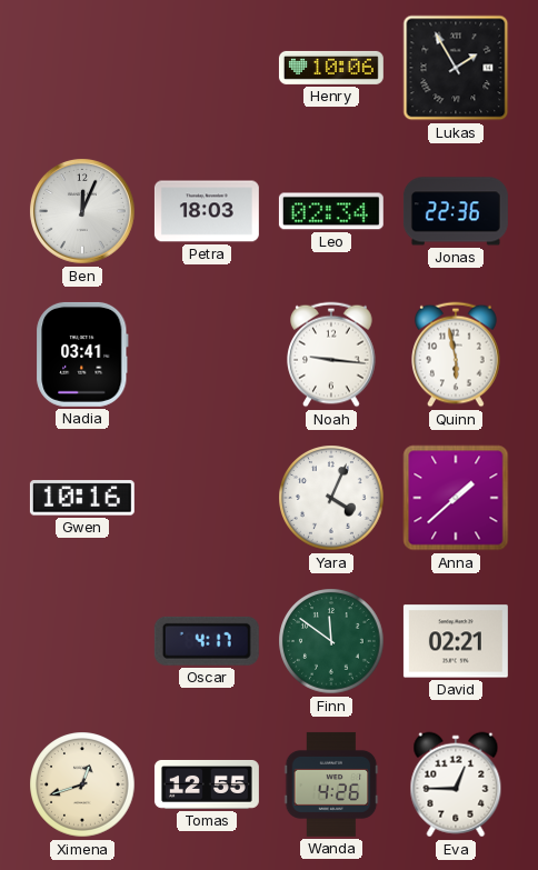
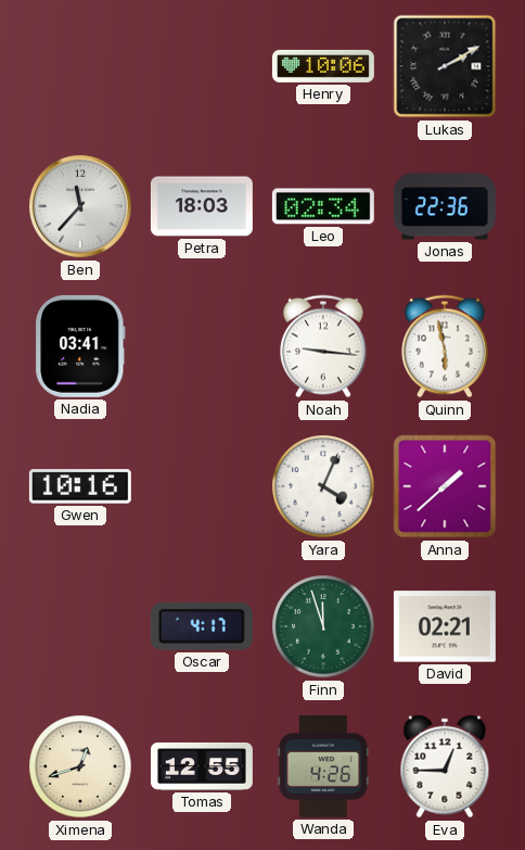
Lukas: 1:55 -> 2:10 (445, 66)
Ben: 12:04 -> 11:37 (80, 206)
Finn: 11:51 -> 11:57 (323, 626)
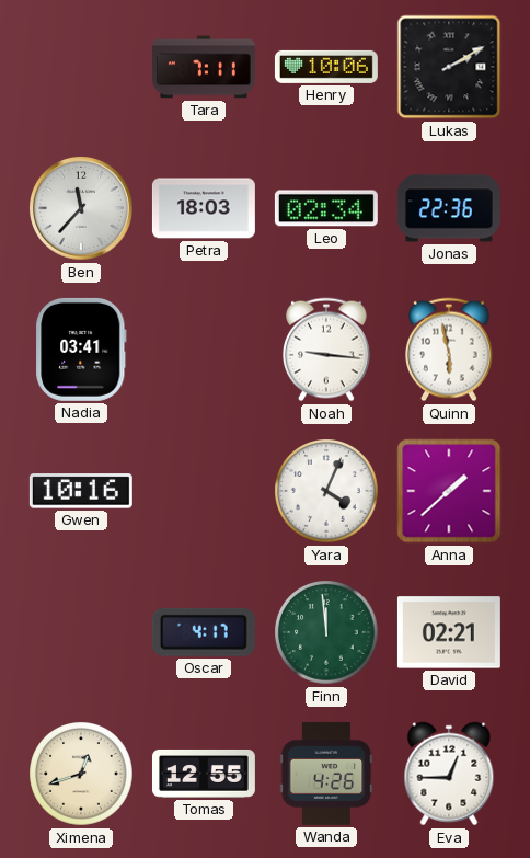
Tara: none -> 7:11 (204, 67)
Finn: 11:57 -> 11:59 (326, 632)
